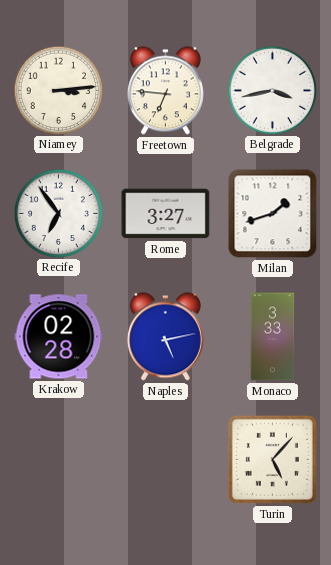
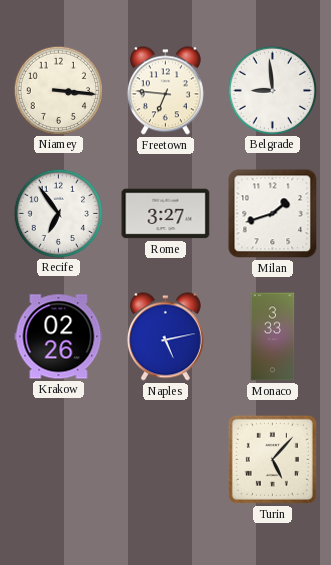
Niamey: 3:14 -> 3:16 (58, 90)
Belgrade: 3:43 -> 8:59 (272, 90)
Krakow: 02:28 -> 02:26 (59, 337)
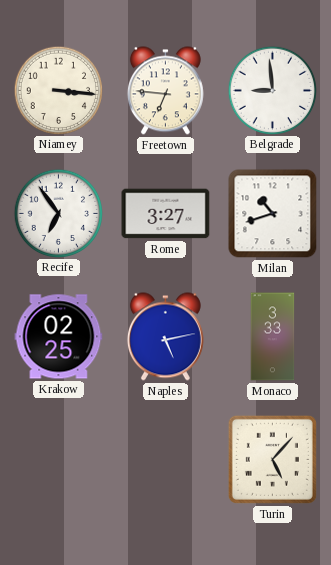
Milan: 1:42 -> 10:42 (273, 214)
Krakow: 02:26 -> 02:25 (59, 337)
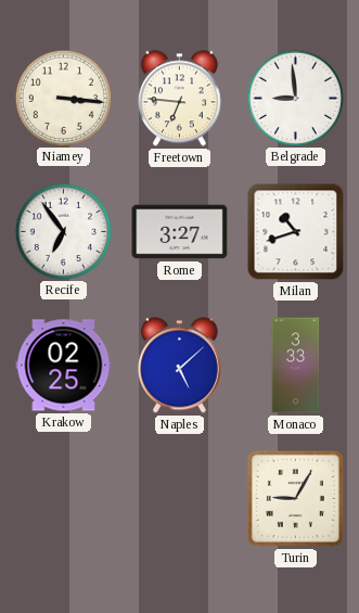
Naples: 5:13 -> 5:08 (179, 366)
Turin: 5:07 -> 9:05 (295, 498)
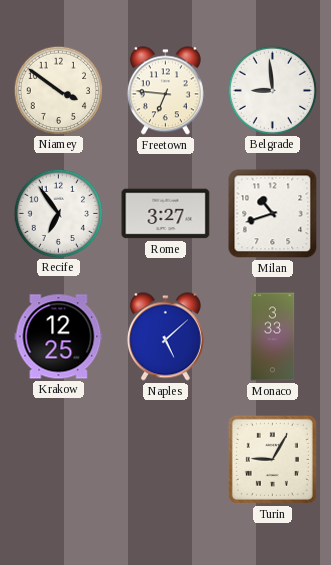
Niamey: 3:16 -> 3:51 (58, 90)
Krakow: 02:25 -> 12:25 (59, 337)
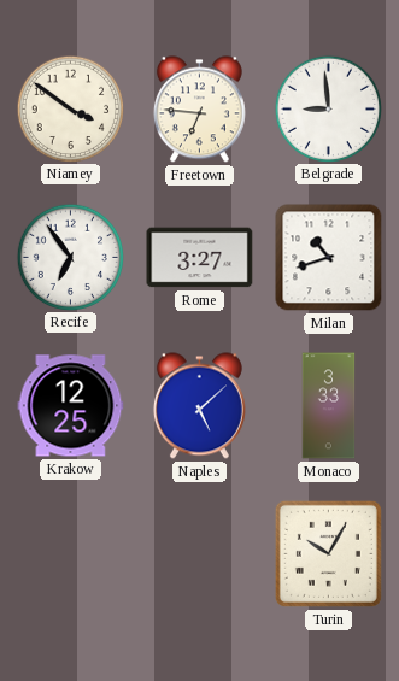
Turin: 9:05 -> 10:05 (328, 553)
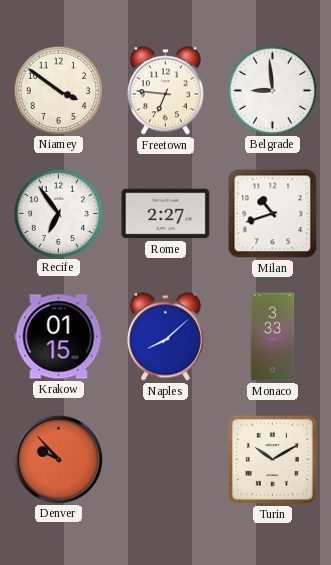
Rome: 3:27 -> 2:27 (166, 214)
Krakow: 12:25 -> 01:15 (59, 337)
Naples: 5:08 -> 8:08 (165, 337)
Denver: none -> 9:53 (58, 459)
Turin: 10:05 -> 10:10 (272, 459)
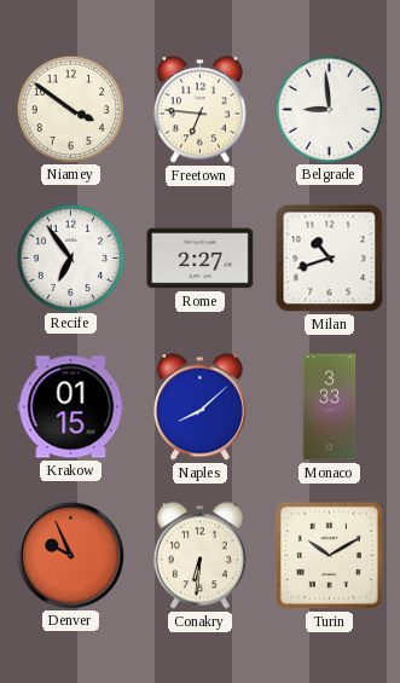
Denver: 9:53 -> 9:56 (70, 555)
Conakry: none -> 6:31 (199, 556)
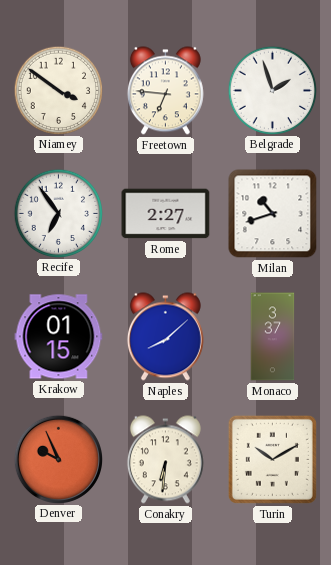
Belgrade: 8:59 -> 1:57 (272, 90)
Monaco: 3:33 -> 3:37 (273, 337)
